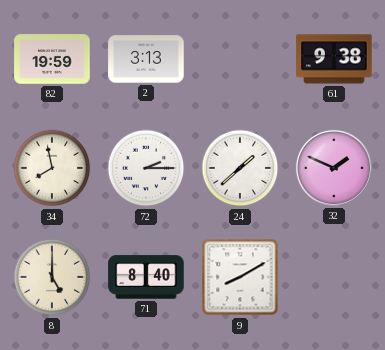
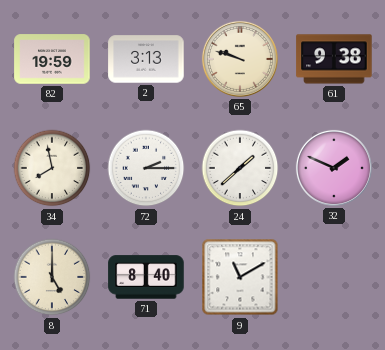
65: none -> 9:48 (240, 59)
9: 8:10 -> 11:10 (240, 277)
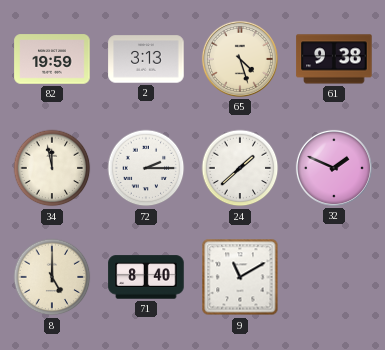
65: 9:48 -> 4:27 (240, 59)
34: 7:58 -> 11:58 (52, 168)
